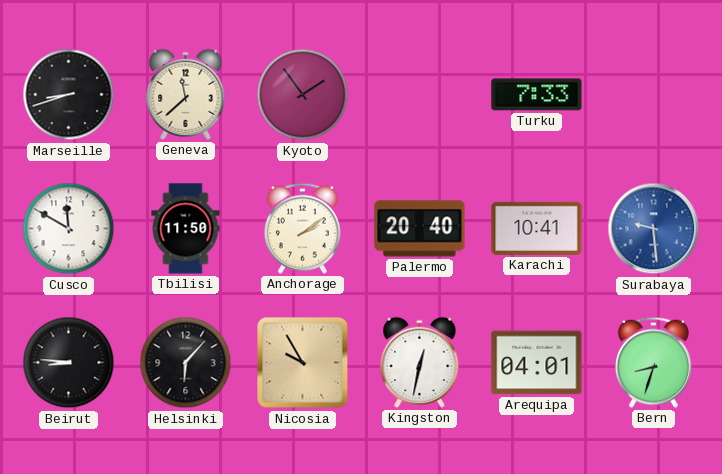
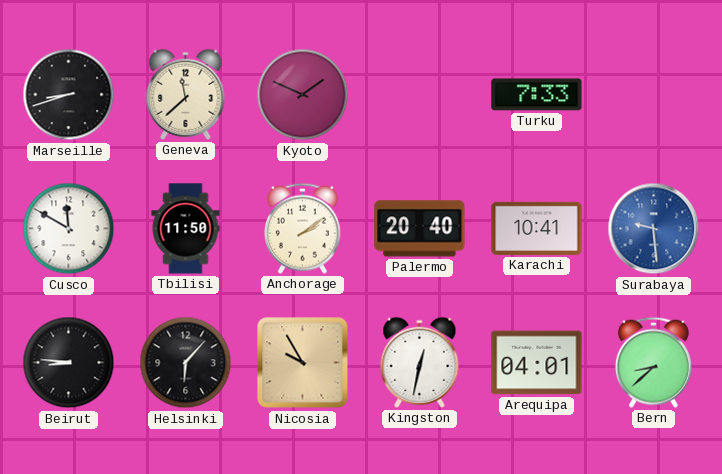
Kyoto: 1:54 -> 1:49 (303, 95)
Bern: 8:33 -> 8:38 (653, 362)
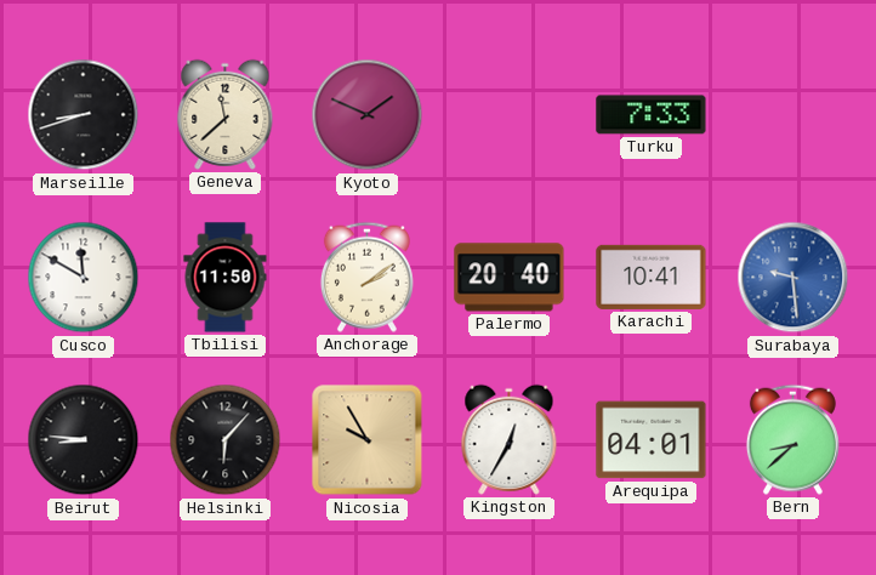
Kingston: 12:32 -> 12:35 (510, 439)
